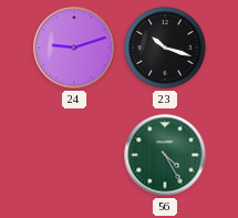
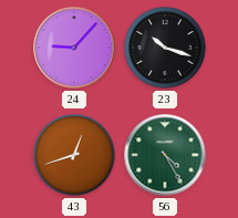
24: 9:12 -> 9:07 (74, 48)
43: none -> 12:42 (74, 155)
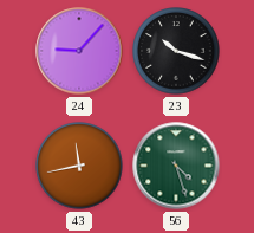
43: 12:42 -> 11:43 (79, 166)
56: 4:25 -> 4:27 (176, 166)
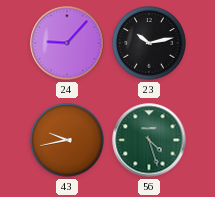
23: 10:18 -> 10:13 (149, 43)
43: 11:43 -> 9:43 (67, 140)
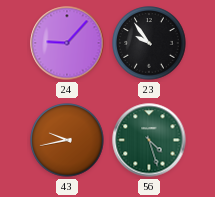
23: 10:13 -> 9:54 (149, 43)
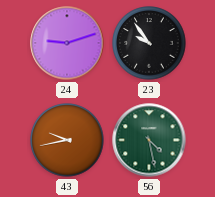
24: 9:07 -> 9:12 (67, 43)
56: 4:27 -> 4:28 (149, 140)
